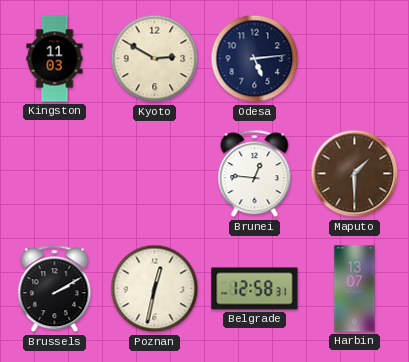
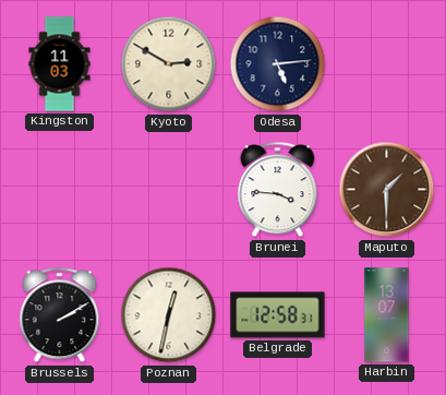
Brunei: 12:46 -> 3:46 (278, 190)
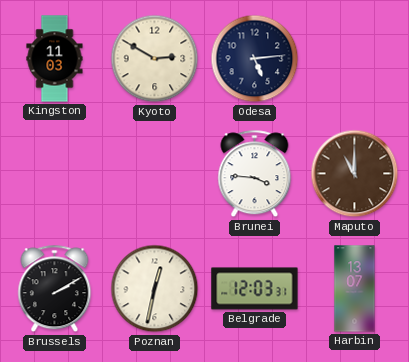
Maputo: 1:30 -> 11:00 (355, 174)
Belgrade: 12:58 -> 12:03 (255, 289)
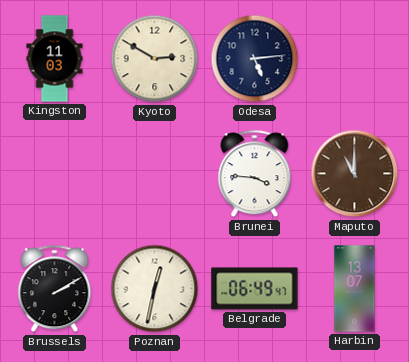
Belgrade: 12:03 -> 06:49 (255, 289)
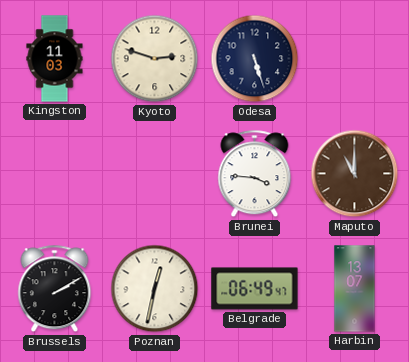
Kyoto: 2:50 -> 2:48 (155, 59)
Odesa: 5:14 -> 5:27 (255, 59)
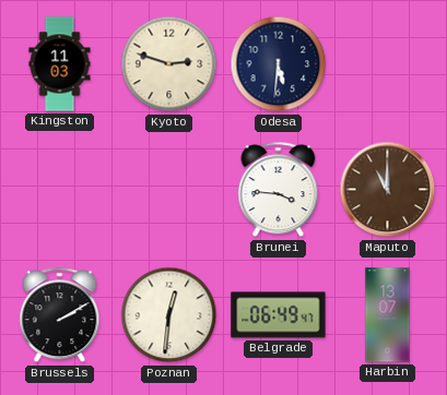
Odesa: 5:27 -> 5:31 (279, 64)
Poznan: 12:32 -> 12:31 (169, 315)
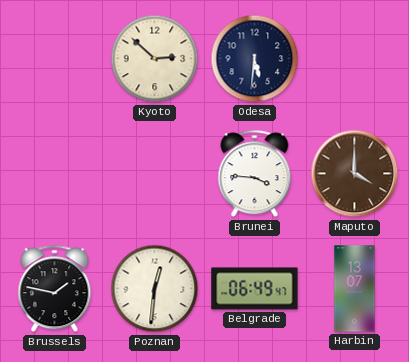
Kingston: 11:03 -> none (60, 64)
Kyoto: 2:48 -> 2:52 (155, 59)
Maputo: 11:00 -> 4:00 (355, 174)
Brussels: 2:10 -> 1:47 (55, 289)
